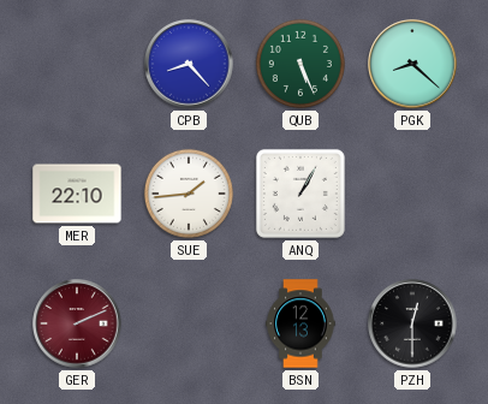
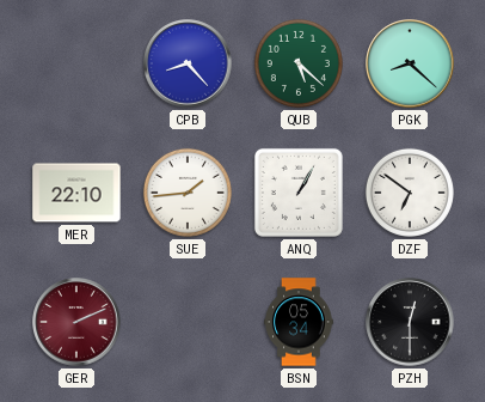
QUB: 5:26 -> 5:22 (299, 63)
DZF: none -> 6:51 (410, 193)
BSN: 12:13 -> 05:34 (299, 322)
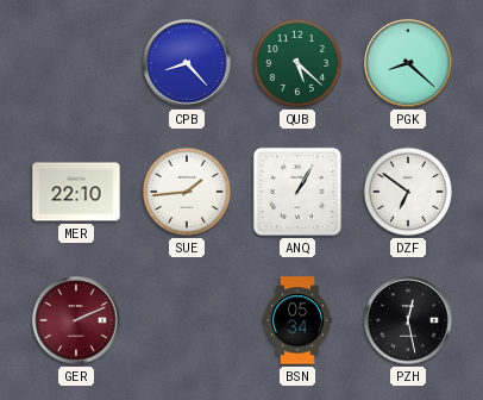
PZH: 12:30 -> 12:28 (408, 320)
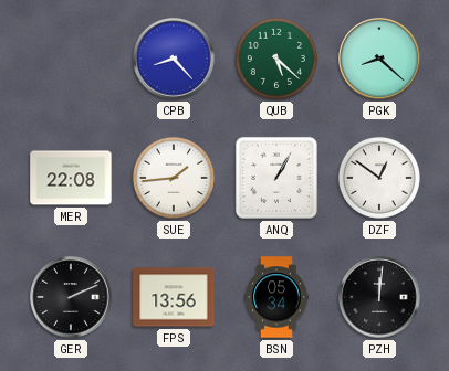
MER: 22:10 -> 22:08 (71, 178)
DZF: 6:51 -> 12:51 (379, 178)
GER dial: burgundy -> black (71, 297)
FPS: none -> 13:56 (174, 297)
PZH: 12:28 -> 12:01 (379, 297)
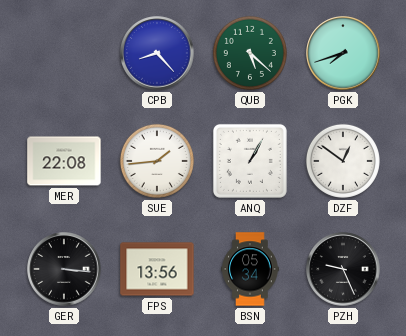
PGK: 8:22 -> 7:42 (343, 53)
GER: 2:11 -> 3:16 (64, 269)
PZH: 12:01 -> 9:26 (343, 269)
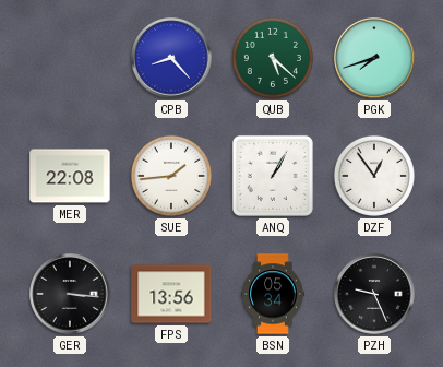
DZF: 12:51 -> 12:54 (374, 176)
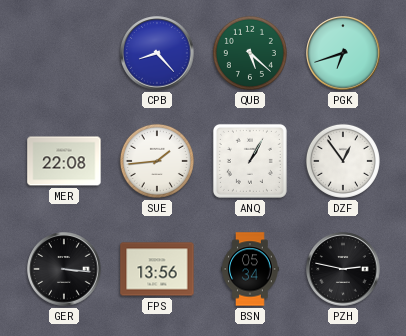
PGK: 7:42 -> 6:42 (343, 53)
PZH: 9:26 -> 2:47 (343, 269)
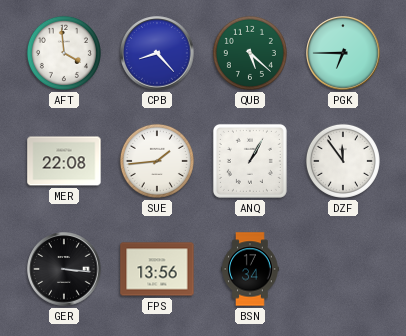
AFT: none -> 3:59 (64, 53)
PGK: 6:42 -> 6:45 (343, 53)
DZF: 12:54 -> 11:54 (343, 161)
BSN: 05:34 -> 17:34 (250, 269)
PZH: 2:47 -> none (343, 269)
